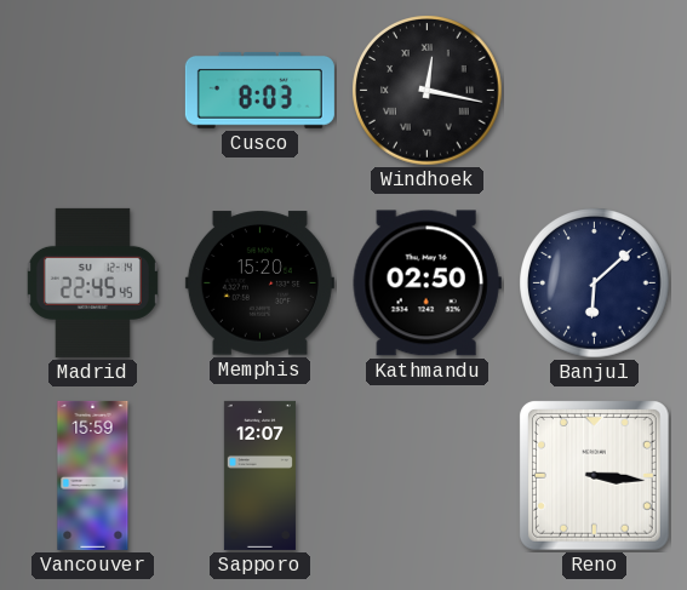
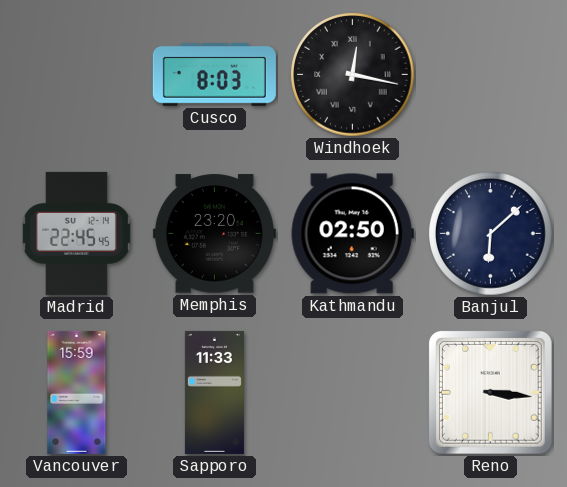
Memphis: 15:20 -> 23:20 (214, 234)
Sapporo: 12:07 -> 11:33 (214, 392)
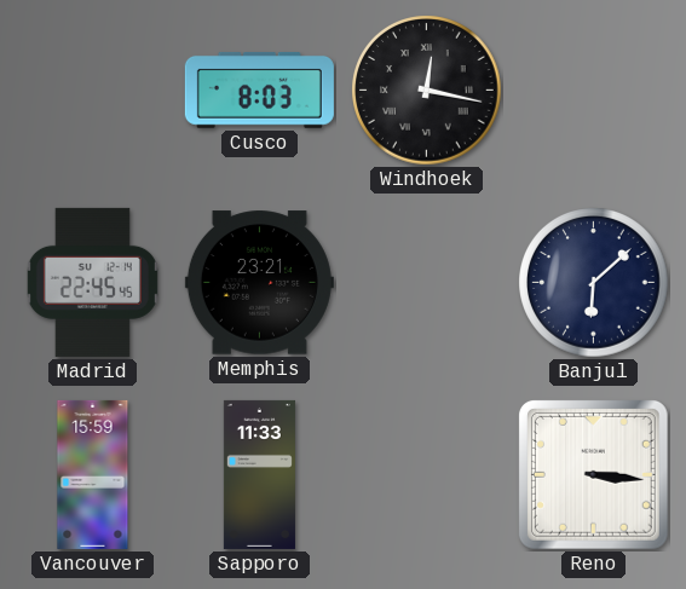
Memphis: 23:20 -> 23:21 (259, 283)
Kathmandu: 02:50 -> none (352, 234)
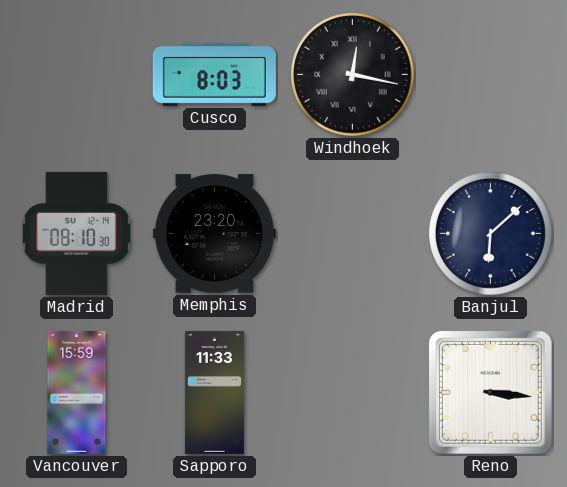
Madrid: 22:45 -> 08:10 (76, 233)
Memphis: 23:21 -> 23:20 (214, 234)
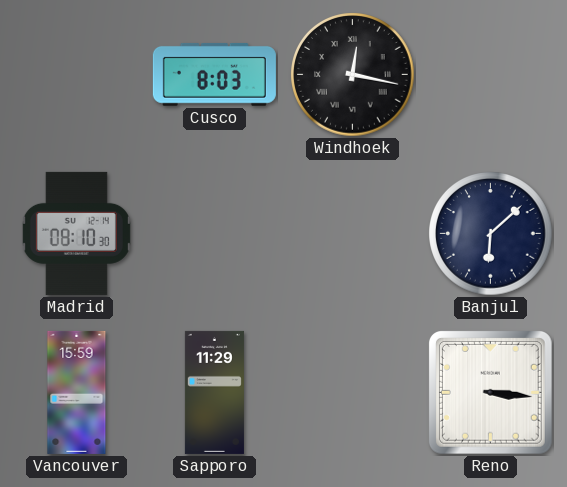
Memphis: 23:20 -> none (214, 234)
Sapporo: 11:33 -> 11:29 (214, 392)
